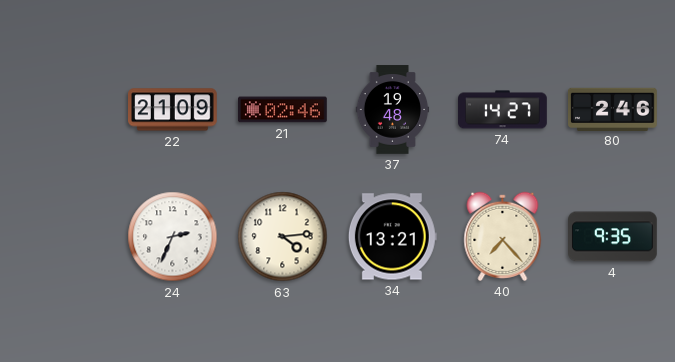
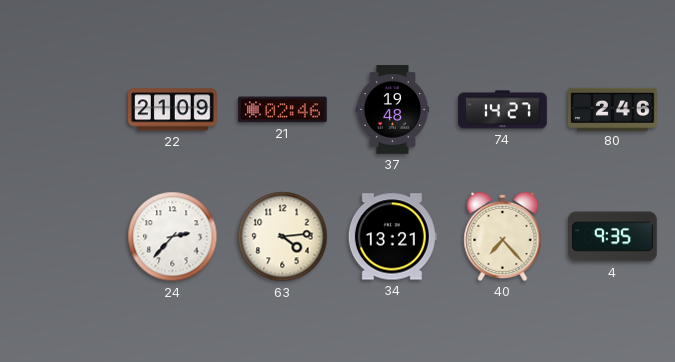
24: 2:34 -> 2:37 (173, 237)
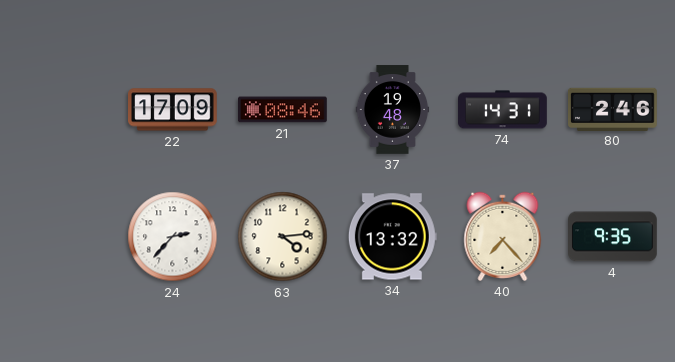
22: 21:09 -> 17:09 (173, 110)
21: 02:46 -> 08:46 (283, 110)
74: 14:27 -> 14:31 (503, 110)
34: 13:21 -> 13:32 (392, 237)
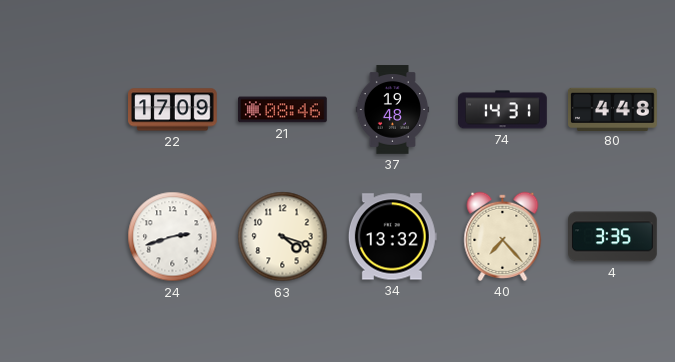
80: 2:46 -> 4:48 (613, 109)
24: 2:37 -> 2:42 (173, 237)
63: 4:14 -> 4:18 (283, 237)
4: 9:35 -> 3:35 (613, 237)
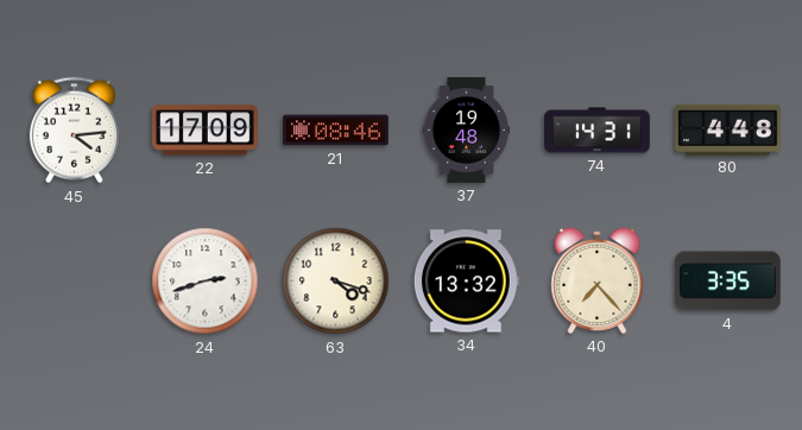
45: none -> 4:14 (74, 131)
